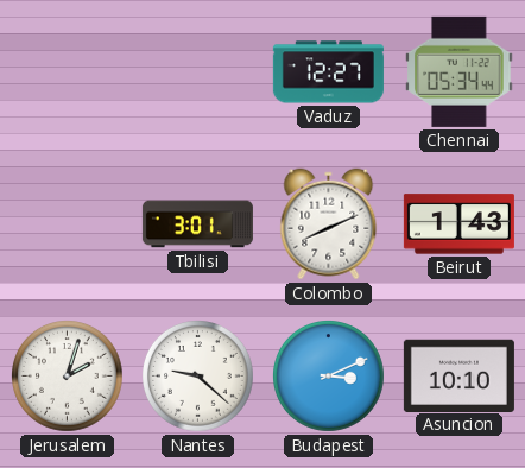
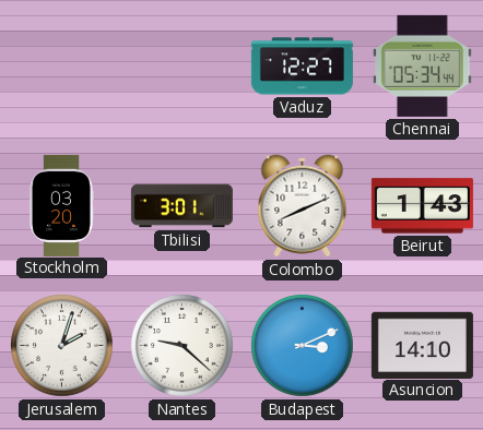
Stockholm: none -> 03:20 (62, 205)
Asuncion: 10:10 -> 14:10 (422, 345)
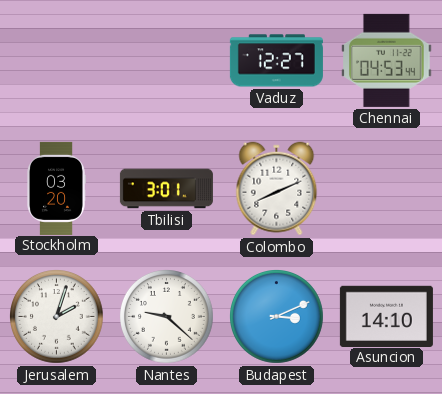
Chennai: 05:34 -> 04:53 (387, 60)
Beirut: 1:43 -> none (422, 206)
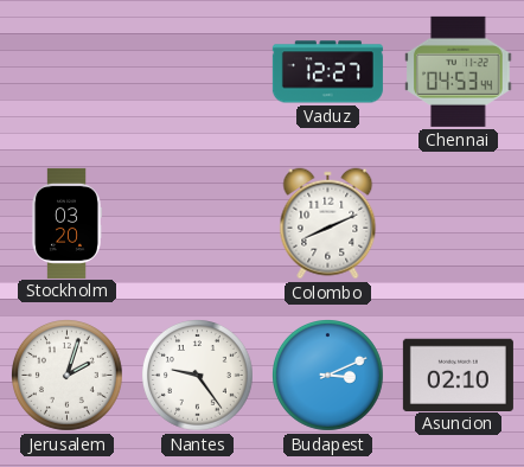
Tbilisi: 3:01 -> none (166, 189)
Nantes: 9:22 -> 9:24 (198, 376)
Asuncion: 14:10 -> 02:10 (458, 375)
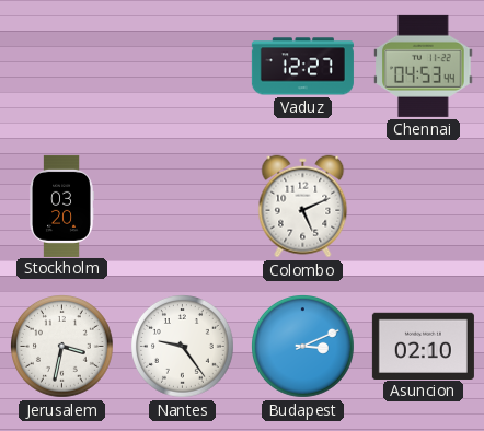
Colombo: 8:11 -> 5:11 (303, 207)
Jerusalem: 2:03 -> 3:32 (62, 347)
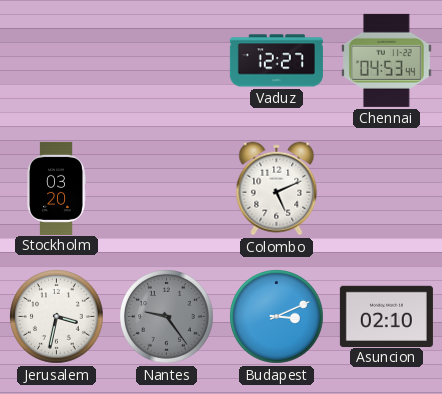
Nantes dial: white -> grey (167, 317)
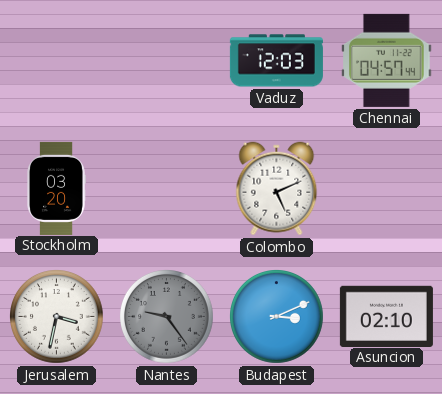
Vaduz: 12:27 -> 12:03 (276, 61)
Chennai: 04:53 -> 04:57 (387, 60)
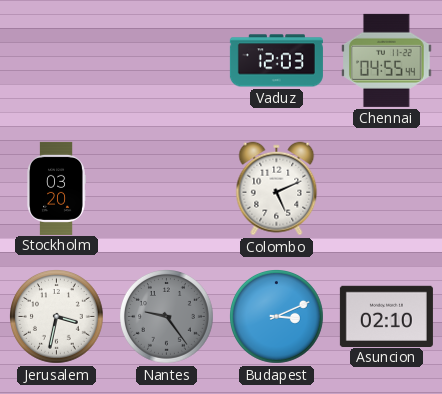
Chennai: 04:57 -> 04:55 (387, 60)
